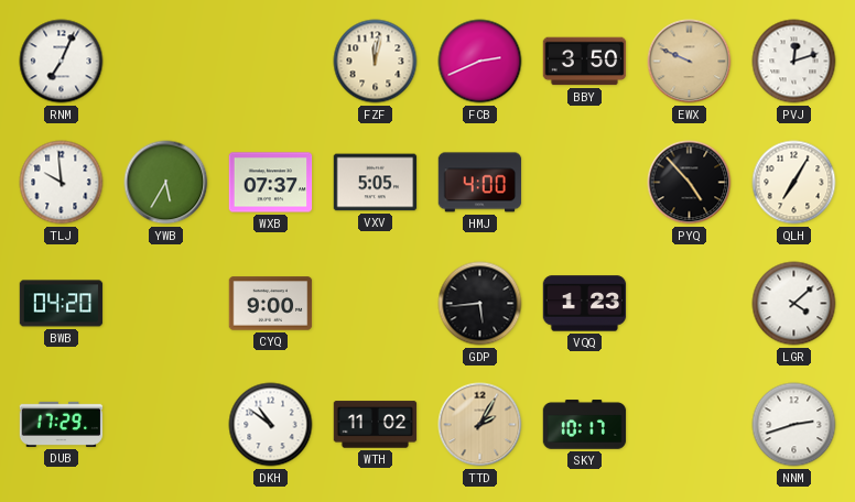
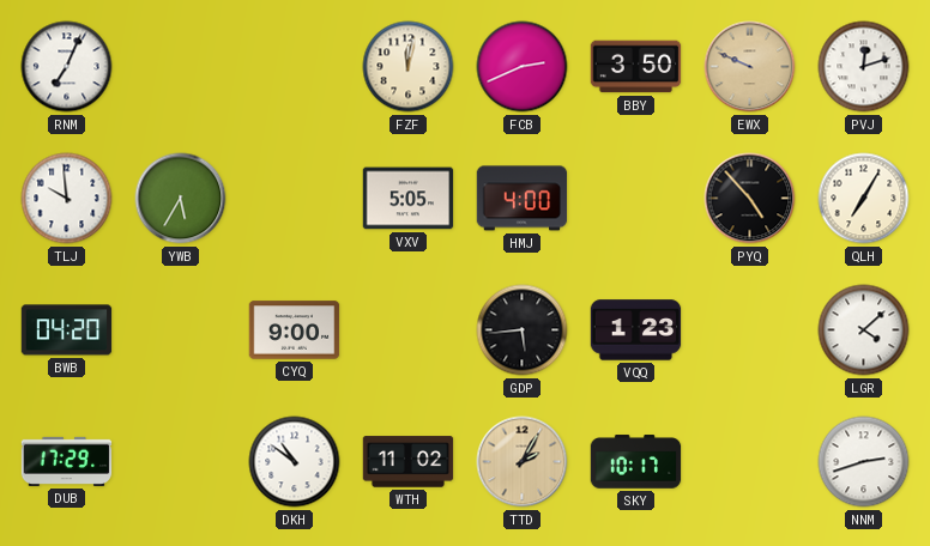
WXB: 07:37 -> none (271, 183)
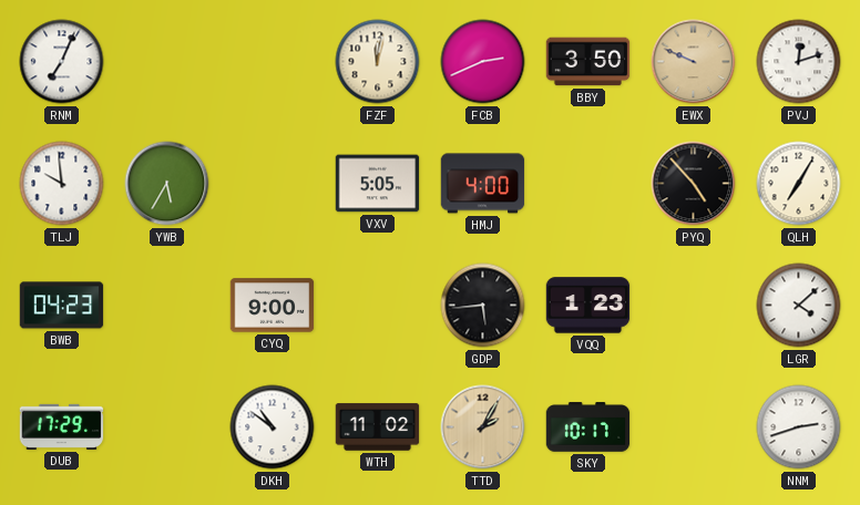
BWB: 04:20 -> 04:23 (62, 306)
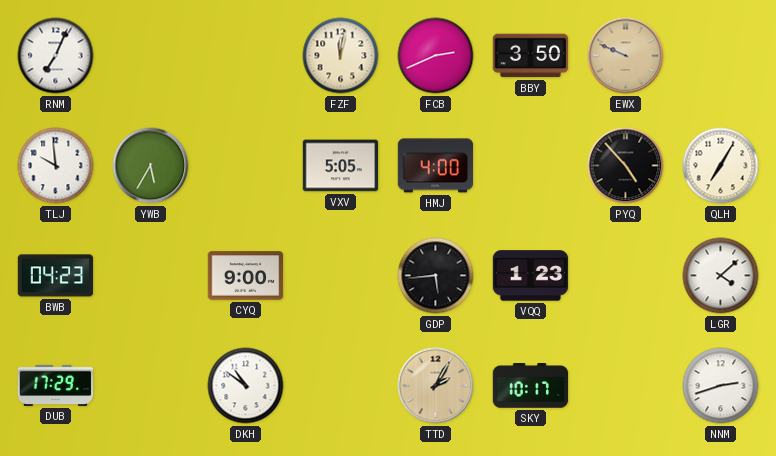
PVJ: 12:12 -> none (799, 62)
WTH: 11:02 -> none (378, 427)
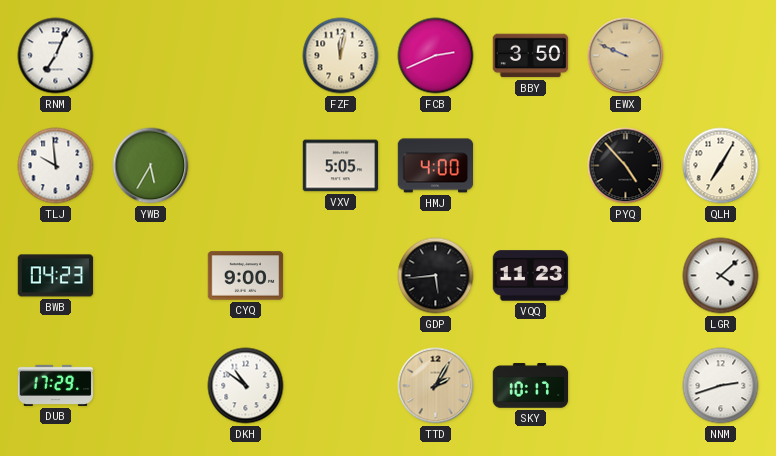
VQQ: 1:23 -> 11:23 (531, 276)
